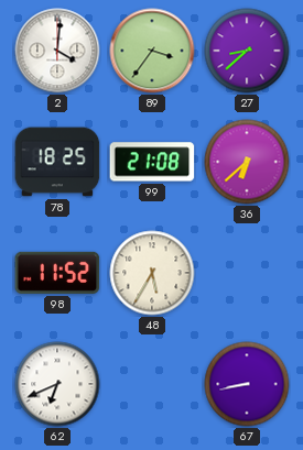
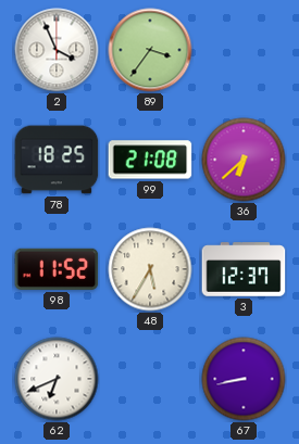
2: 4:01 -> 3:56 (57, 50)
27: 8:38 -> none (247, 51)
3: none -> 12:37 (244, 269)
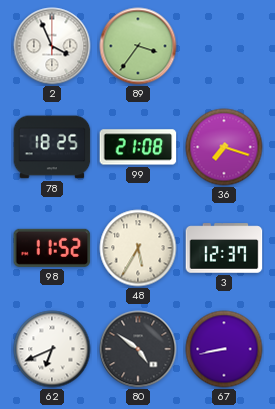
36: 6:38 -> 7:18 (224, 147)
80: none -> 4:51 (138, 349)
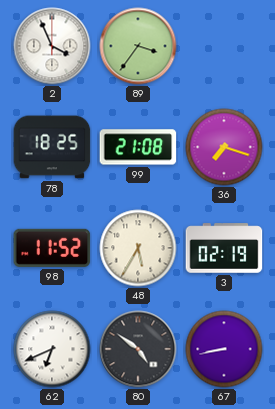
3: 12:37 -> 02:19 (224, 248)
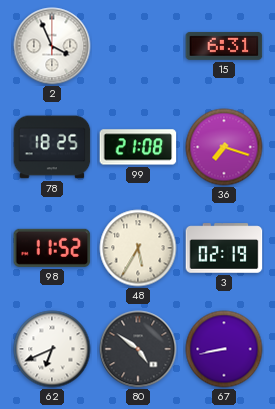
89: 3:36 -> none (138, 46)
15: none -> 6:31 (224, 46)
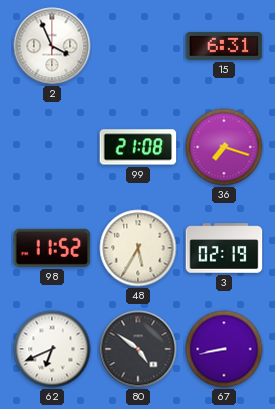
78: 18:25 -> none (52, 147)
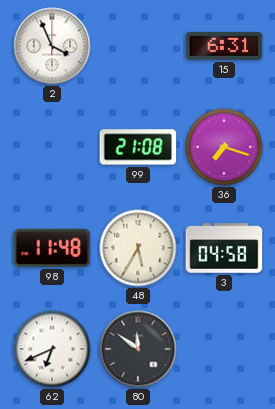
98: 11:52 -> 11:48 (52, 248)
3: 02:19 -> 04:58 (224, 248)
80: 4:51 -> 11:51 (138, 349)
67: 8:43 -> none (224, 349)
